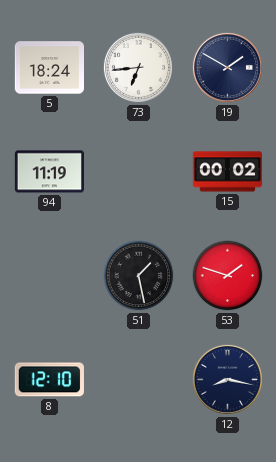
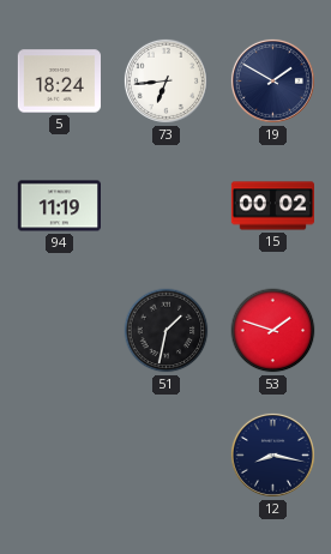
51: 1:28 -> 1:32 (167, 331)
8: 12:10 -> none (49, 380)
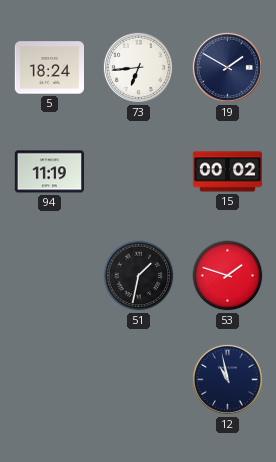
12: 8:17 -> 10:58 (227, 379)
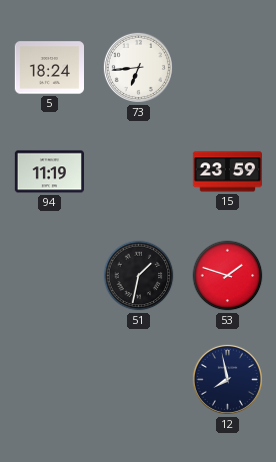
19: 1:50 -> none (227, 67)
15: 00:02 -> 23:59 (228, 172)
12: 10:58 -> 7:58 (227, 379)
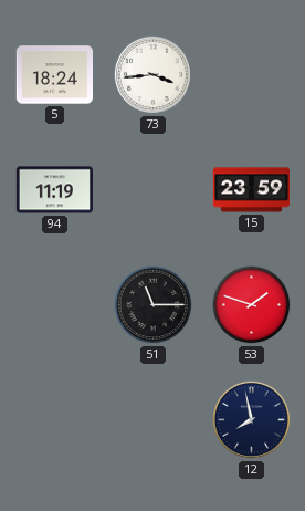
73: 6:44 -> 3:44 (152, 74)
51: 1:32 -> 11:15 (154, 305)
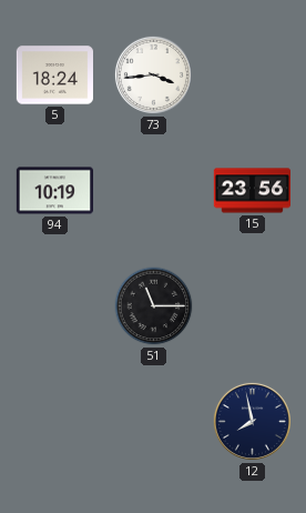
94: 11:19 -> 10:19 (54, 191)
15: 23:59 -> 23:56 (253, 191)
53: 1:48 -> none (252, 305)
